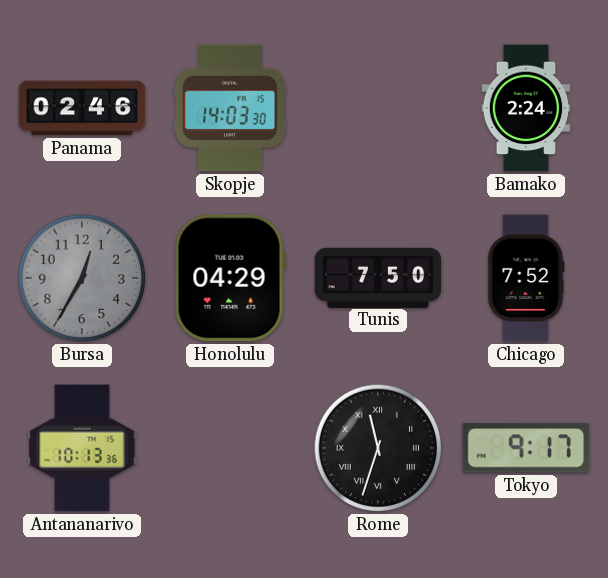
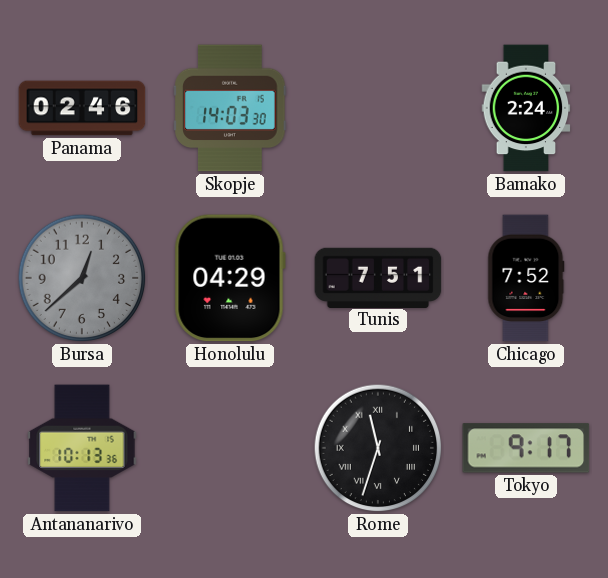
Bursa: 12:35 -> 12:38 (82, 278)
Tunis: 7:50 -> 7:51 (378, 277)
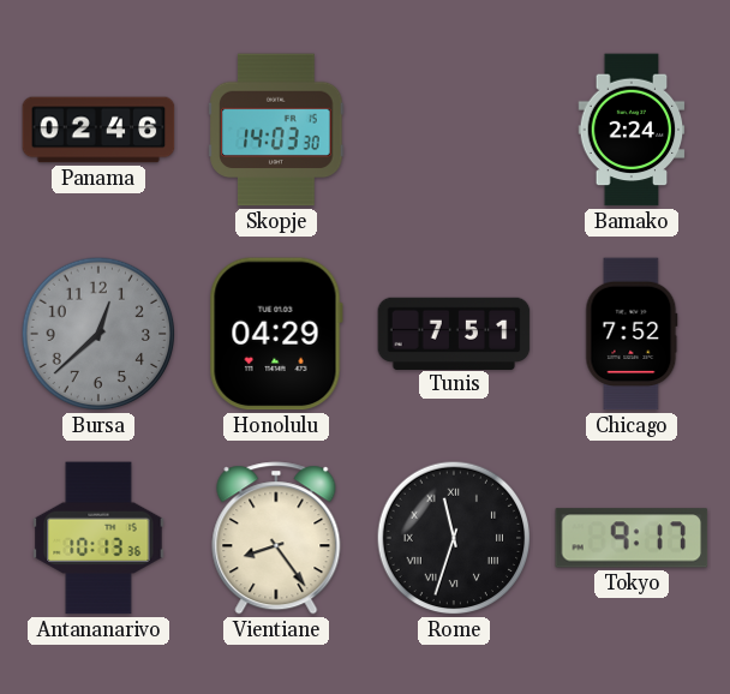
Vientiane: none -> 8:24 (276, 538)
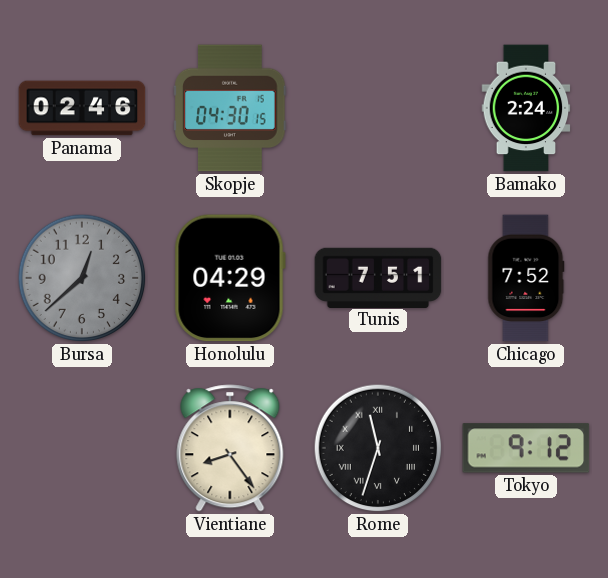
Skopje: 14:03 -> 04:30 (230, 108)
Antananarivo: 10:13 -> none (98, 538)
Tokyo: 9:17 -> 9:12 (526, 448)
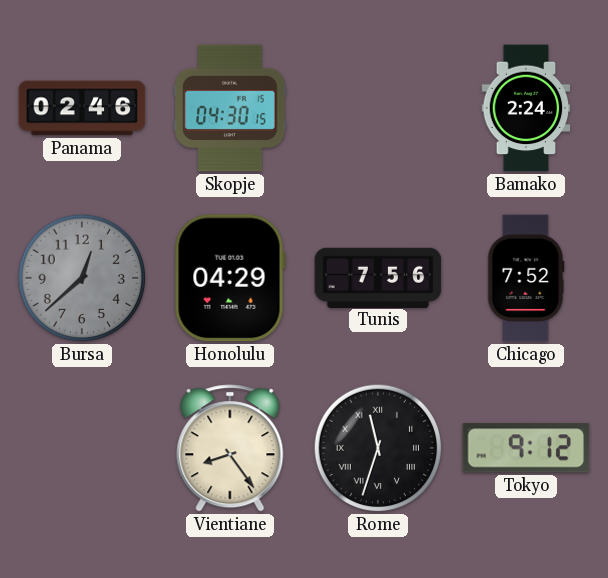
Tunis: 7:51 -> 7:56 (378, 277)
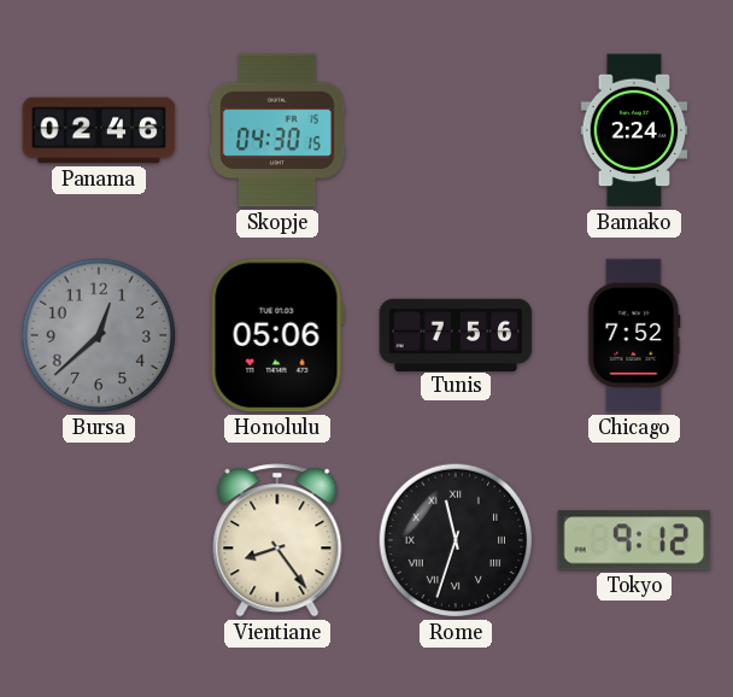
Honolulu: 04:29 -> 05:06 (277, 335)
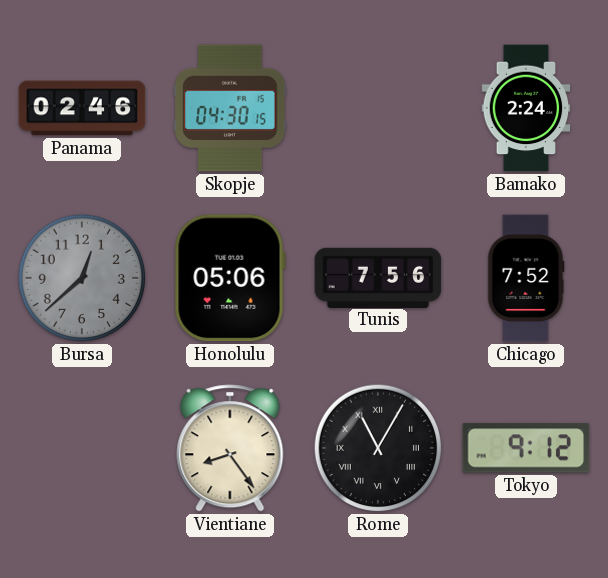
Rome: 11:33 -> 11:05 (378, 448)
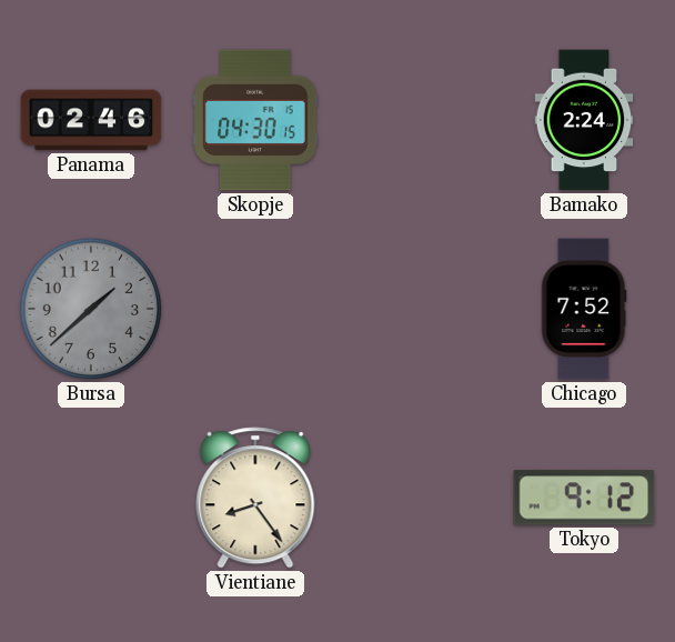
Bursa: 12:38 -> 1:38 (91, 309)
Honolulu: 05:06 -> none (230, 278)
Tunis: 7:56 -> none (378, 277)
Rome: 11:05 -> none (378, 448)
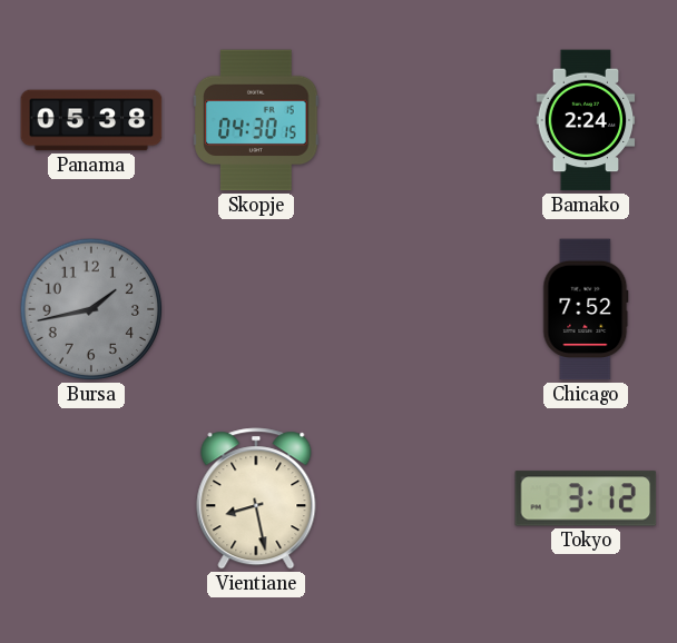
Panama: 02:46 -> 05:38 (91, 120)
Bursa: 1:38 -> 1:43 (91, 309)
Vientiane: 8:24 -> 8:28 (256, 498)
Tokyo: 9:12 -> 3:12 (586, 498)
